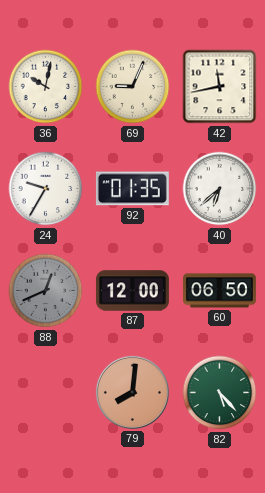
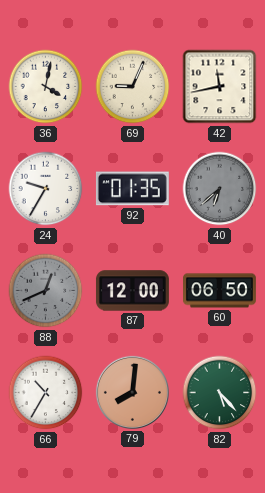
36: 10:02 -> 4:02 (46, 87)
40 dial: white -> grey (220, 189)
66: none -> 10:35 (46, 393)
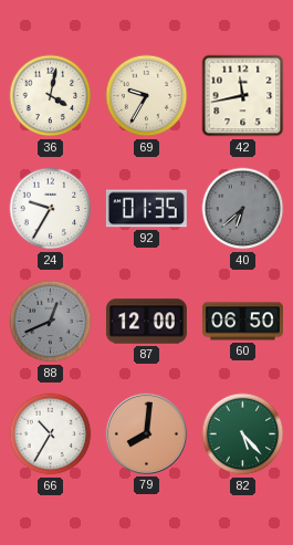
69: 9:04 -> 9:35 (147, 96)
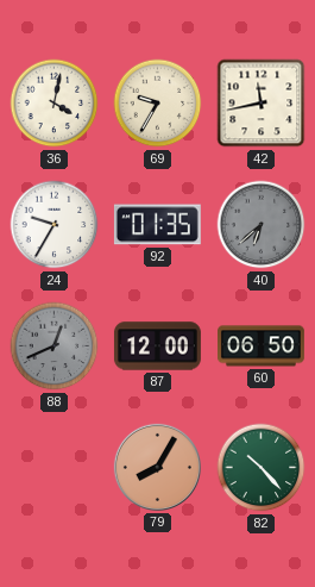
66: 10:35 -> none (51, 434)
79: 8:01 -> 8:05 (157, 467)
82: 5:23 -> 10:23 (262, 468)
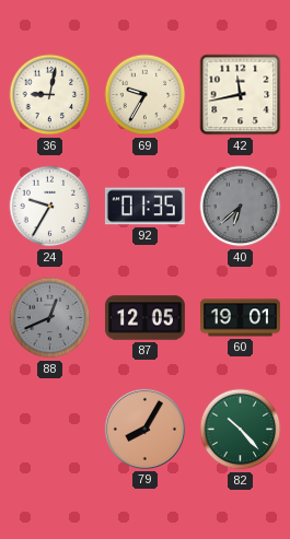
36: 4:02 -> 9:02 (50, 95)
87: 12:00 -> 12:05 (144, 318)
60: 06:50 -> 19:01 (241, 318)
